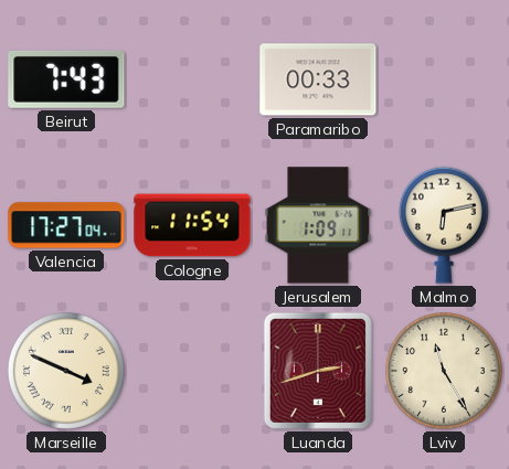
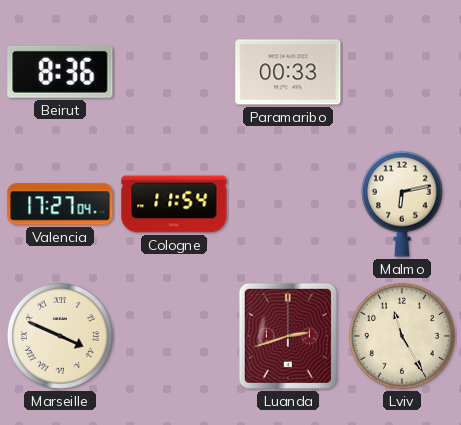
Beirut: 7:43 -> 8:36 (60, 72)
Jerusalem: 1:09 -> none (318, 225)
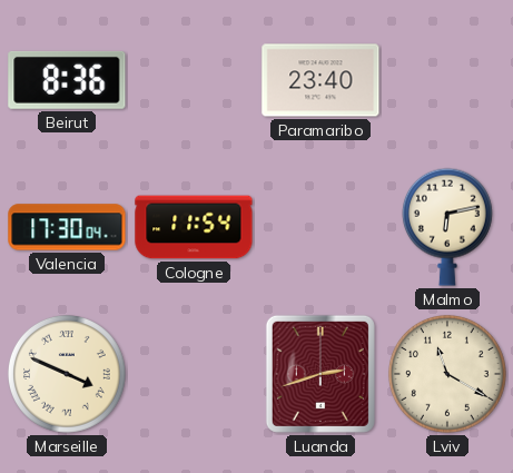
Paramaribo: 00:33 -> 23:40 (320, 80)
Valencia: 17:27 -> 17:30 (67, 227)
Lviv: 11:25 -> 11:20 (447, 374)
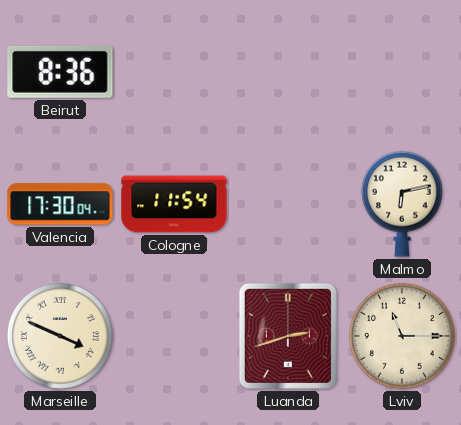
Paramaribo: 23:40 -> none (320, 80)
Lviv: 11:20 -> 11:15 (402, 336)
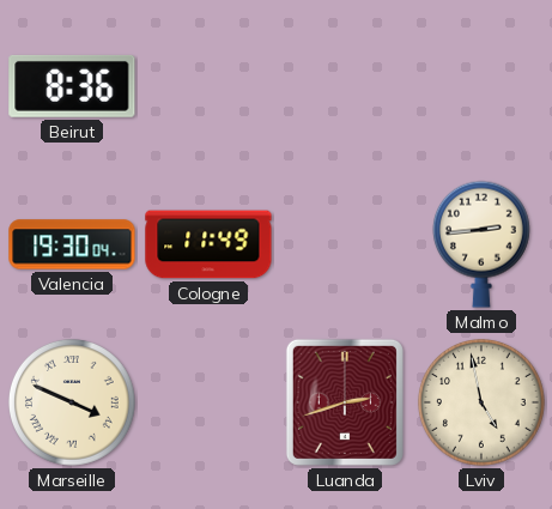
Valencia: 17:30 -> 19:30 (72, 244)
Cologne: 11:54 -> 11:49 (208, 244)
Malmo: 6:13 -> 2:44 (481, 244)
Lviv: 11:15 -> 4:58 (481, 402)
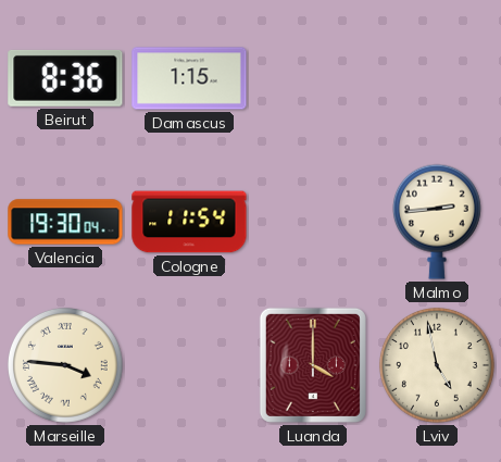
Damascus: none -> 1:15 (189, 78)
Cologne: 11:49 -> 11:54 (189, 222)
Marseille: 3:49 -> 3:46 (65, 365)
Luanda: 2:42 -> 4:00 (313, 365)
